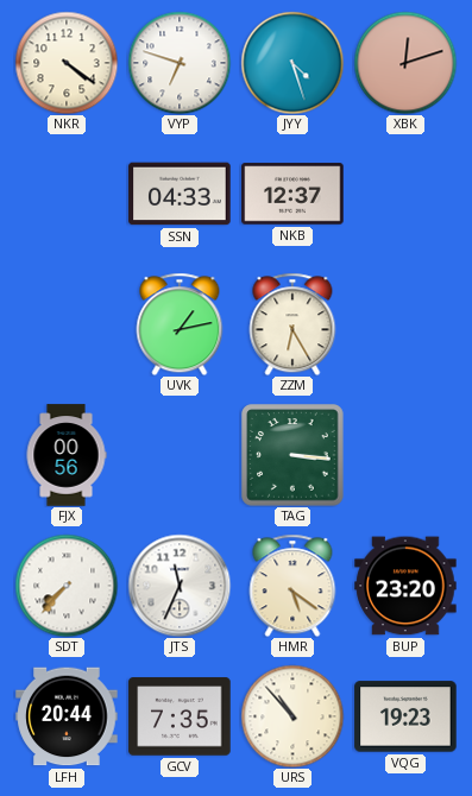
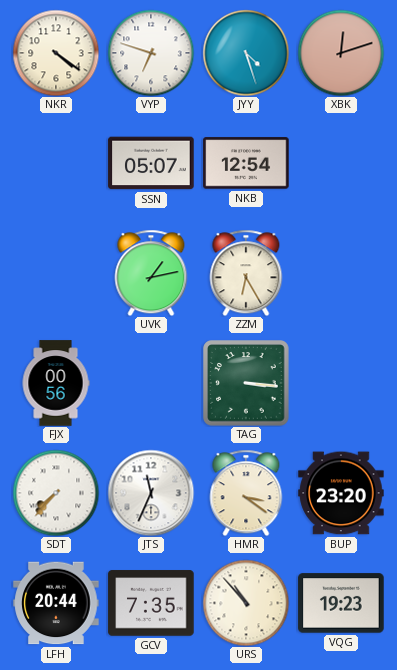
SSN: 04:33 -> 05:07 (151, 163)
NKB: 12:37 -> 12:54 (246, 163)
HMR: 5:21 -> 3:21 (246, 493)
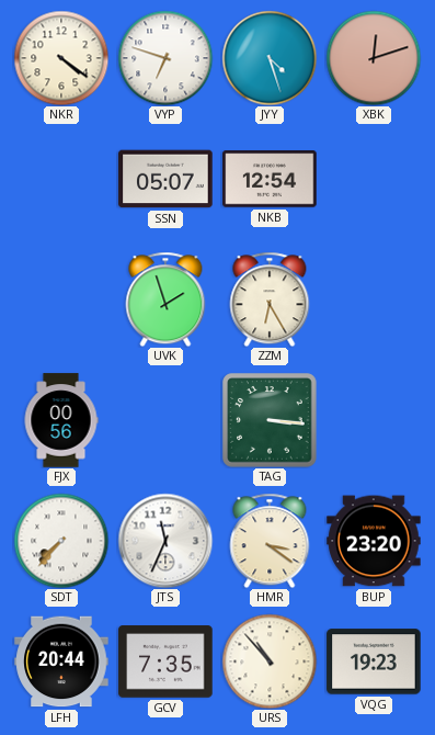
UVK: 1:13 -> 1:57 (165, 299)
